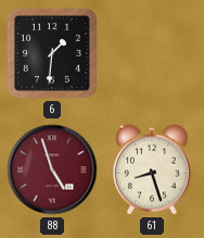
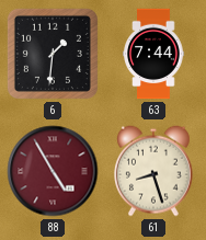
63: none -> 7:44 (153, 54)
88: 4:57 -> 4:55 (53, 171)
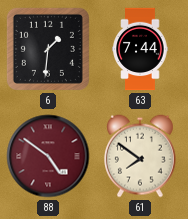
88: 4:55 -> 4:51 (48, 156)
61: 8:27 -> 7:51 (141, 156)
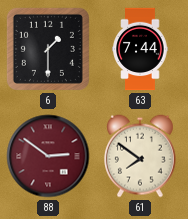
6: 1:31 -> 1:30 (48, 49)
88: 4:51 -> 2:51 (48, 156)
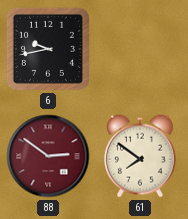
6: 1:30 -> 9:43 (48, 49)
63: 7:44 -> none (140, 49)
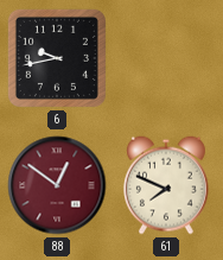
88: 2:51 -> 12:51 (57, 185)
61: 7:51 -> 7:49 (167, 185)
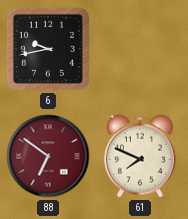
88: 12:51 -> 6:51 (48, 156)
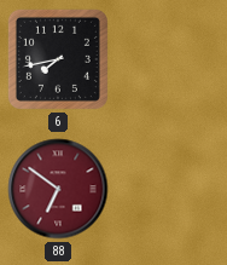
6: 9:43 -> 7:43 (58, 59)
61: 7:49 -> none (141, 156)
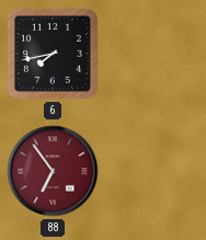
88: 6:51 -> 6:54 (53, 171)
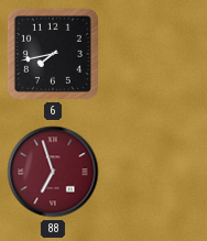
88: 6:54 -> 6:57 (53, 172)
